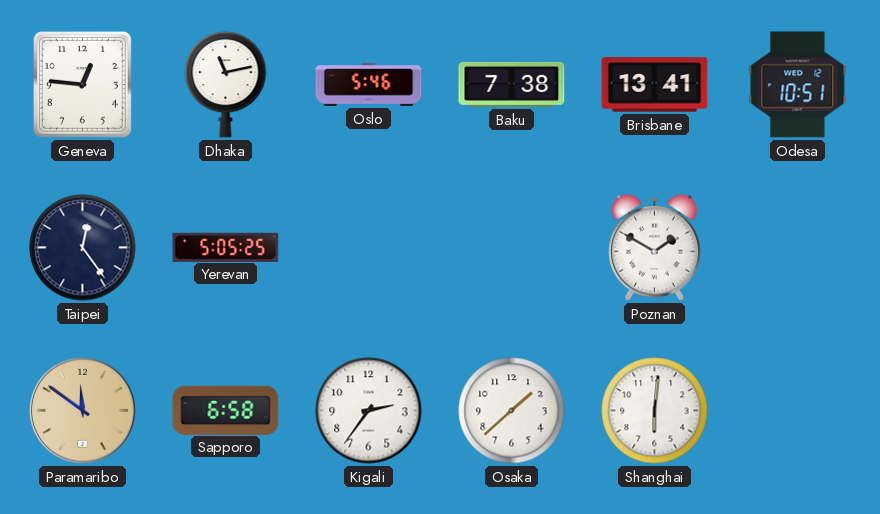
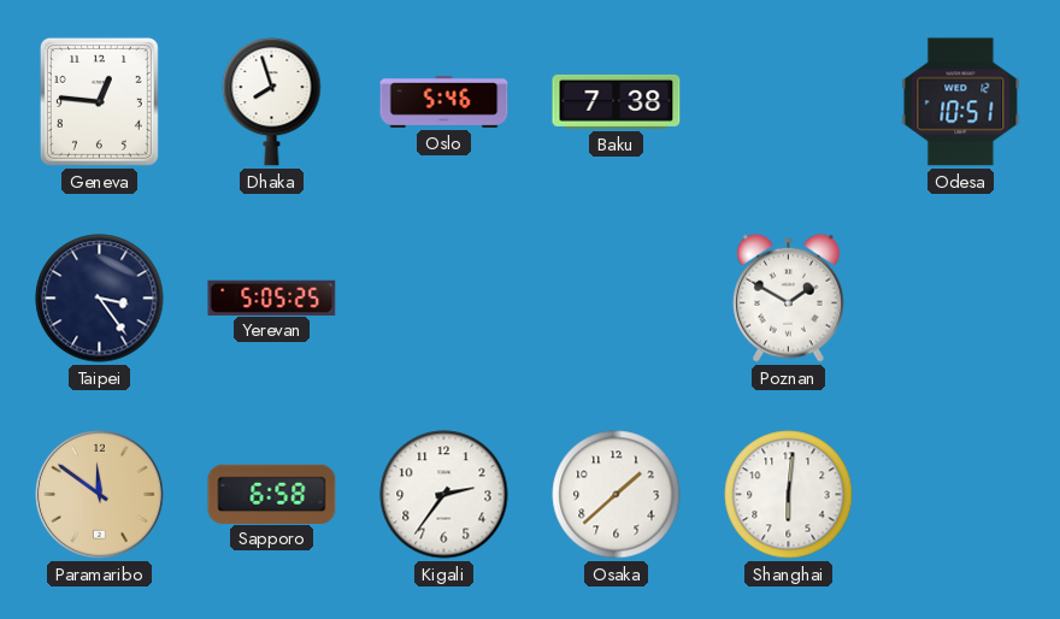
Dhaka: 11:13 -> 7:57 (272, 101)
Brisbane: 13:41 -> none (655, 85)
Taipei: 12:24 -> 3:24 (100, 299)
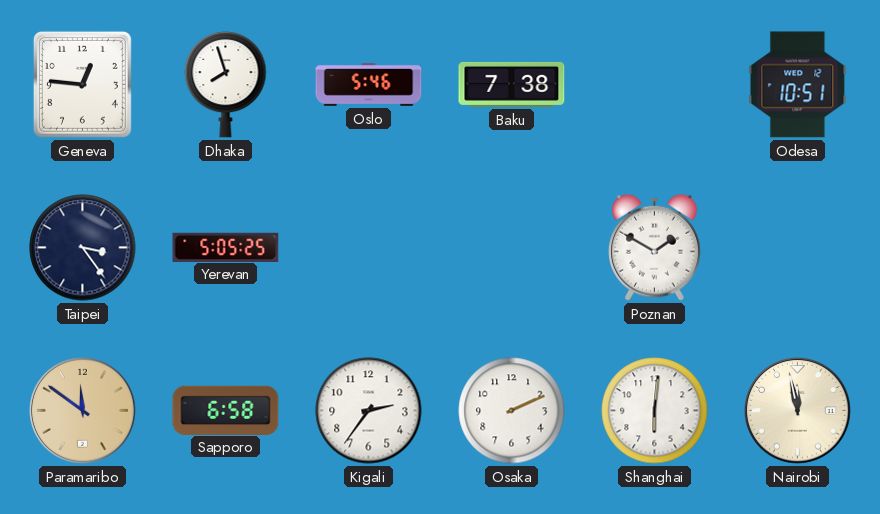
Osaka: 1:38 -> 2:11 (512, 411)
Nairobi: none -> 11:58 (798, 411)
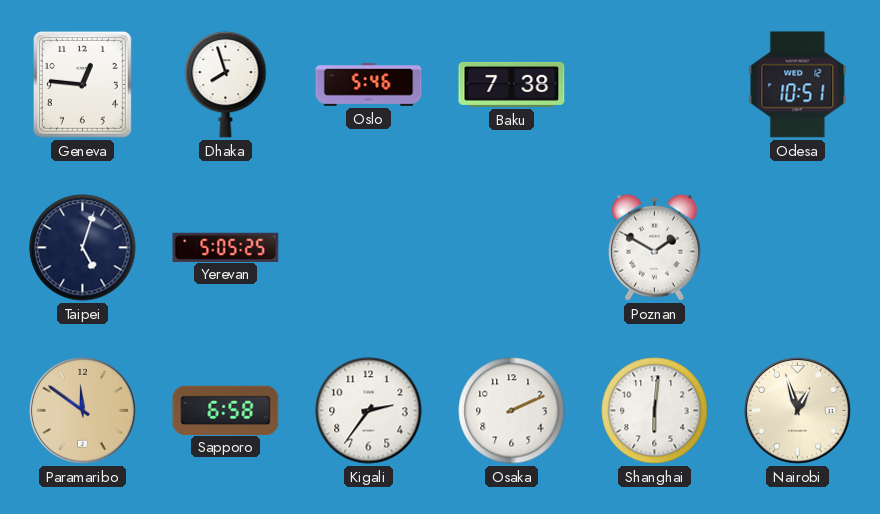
Taipei: 3:24 -> 5:03 (83, 248)
Nairobi: 11:58 -> 12:57 (798, 411)
